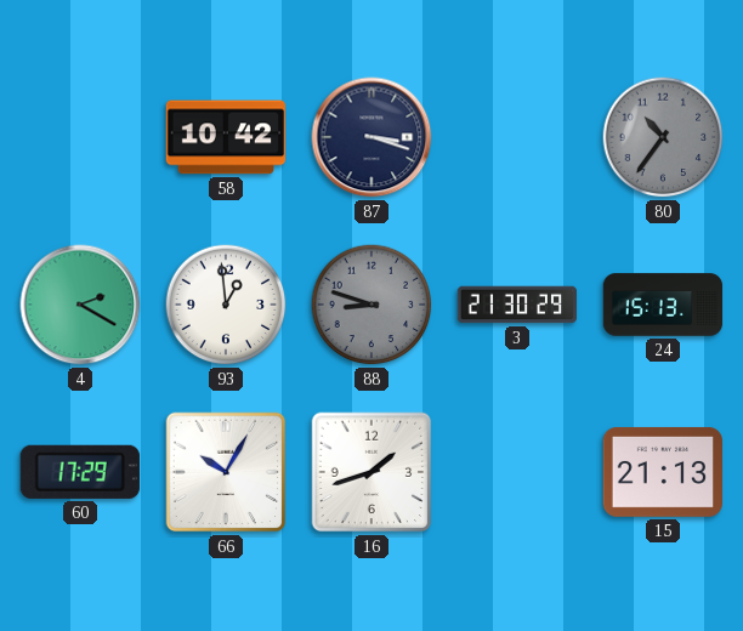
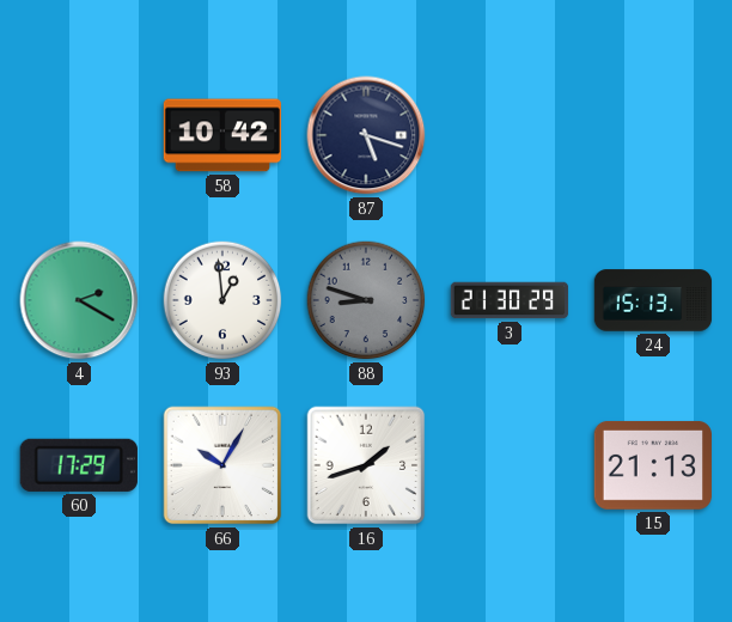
87: 3:18 -> 5:18 (366, 135)
80: 10:36 -> none (663, 137)
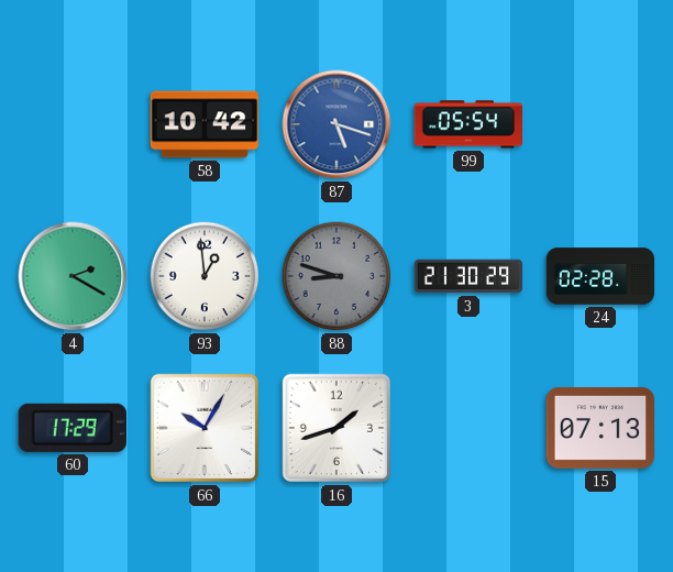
87 dial: navy -> blue (336, 124)
99: none -> 05:54 (467, 124)
24: 15:13 -> 02:28 (600, 276)
15: 21:13 -> 07:13 (599, 428)
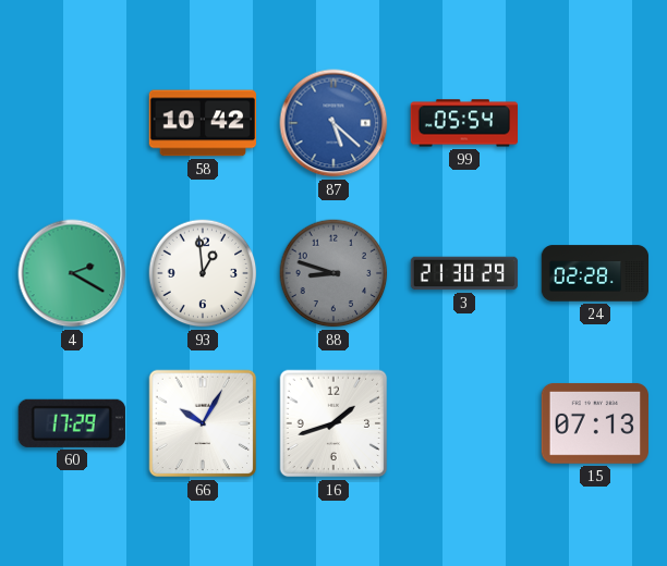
87: 5:18 -> 5:22 (333, 123)
